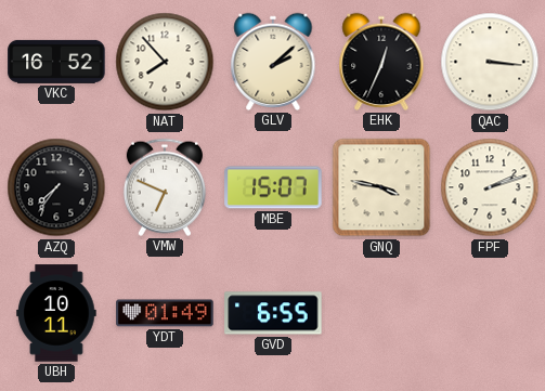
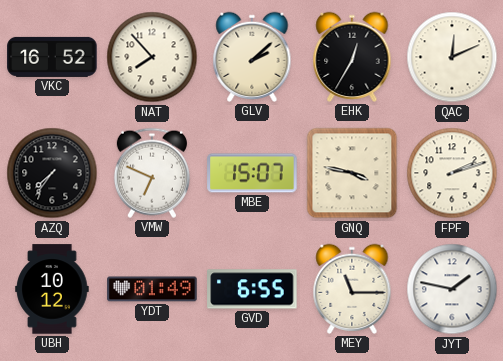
EHK: 12:34 -> 12:35 (352, 57)
QAC: 3:16 -> 12:11 (452, 57)
UBH: 10:11 -> 10:12 (52, 289)
MEY: none -> 11:15 (352, 289)
JYT: none -> 1:47 (452, 289)
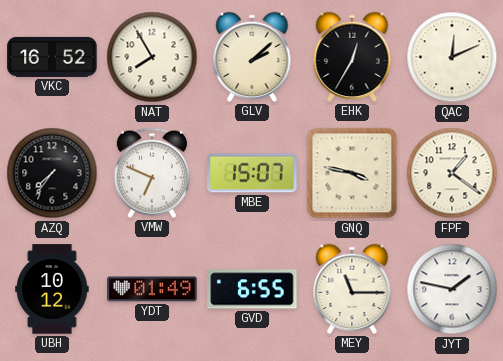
NAT: 7:53 -> 7:55 (152, 57)
FPF: 2:12 -> 1:21 (452, 173)
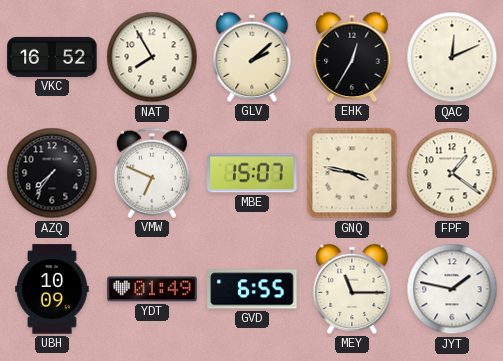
UBH: 10:12 -> 10:09 (52, 289)
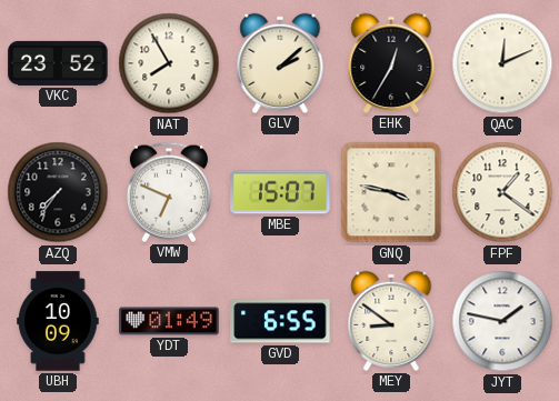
VKC: 16:52 -> 23:52 (58, 63)
MEY: 11:15 -> 8:51 (391, 321)
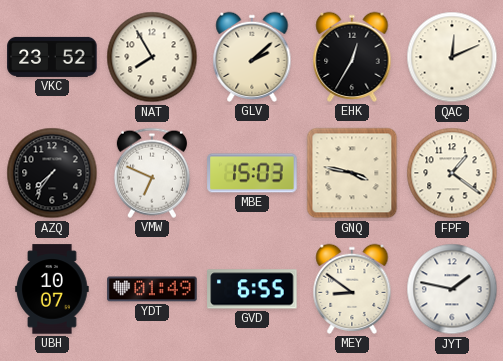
MBE: 15:07 -> 15:03 (252, 173)
UBH: 10:09 -> 10:07 (52, 289)
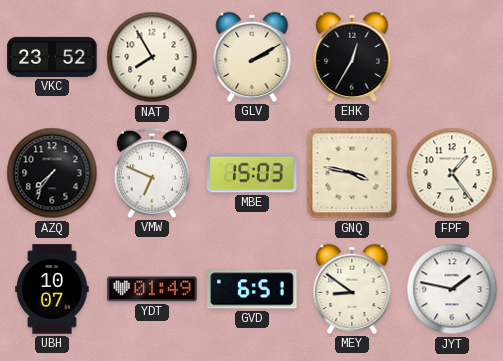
GLV: 2:08 -> 2:10 (252, 57)
QAC: 12:11 -> none (452, 57)
FPF: 1:21 -> 1:24 (452, 173)
GVD: 6:55 -> 6:51 (252, 289)
